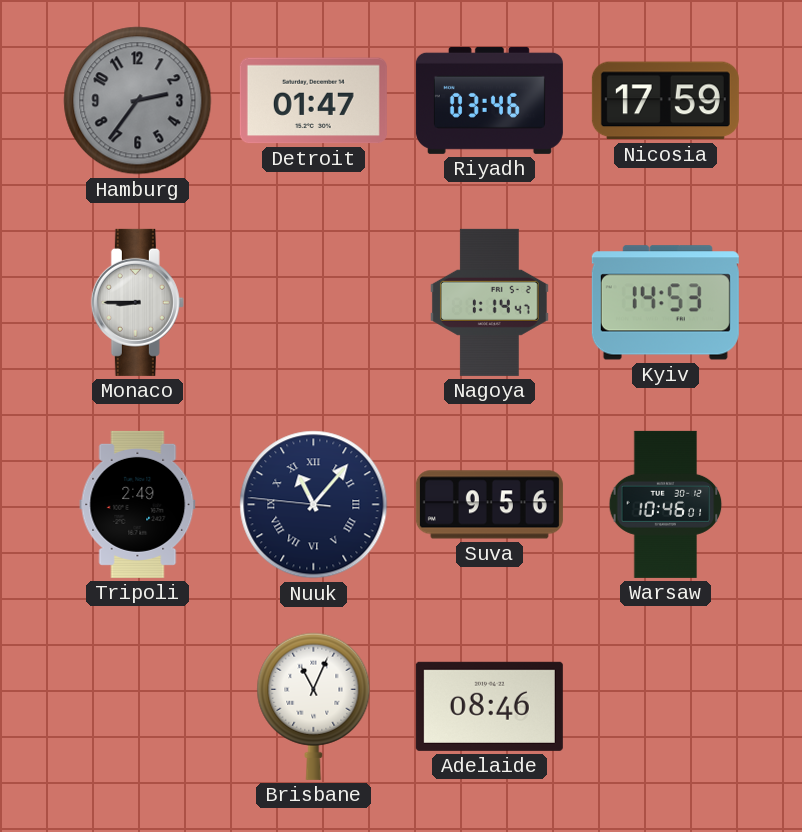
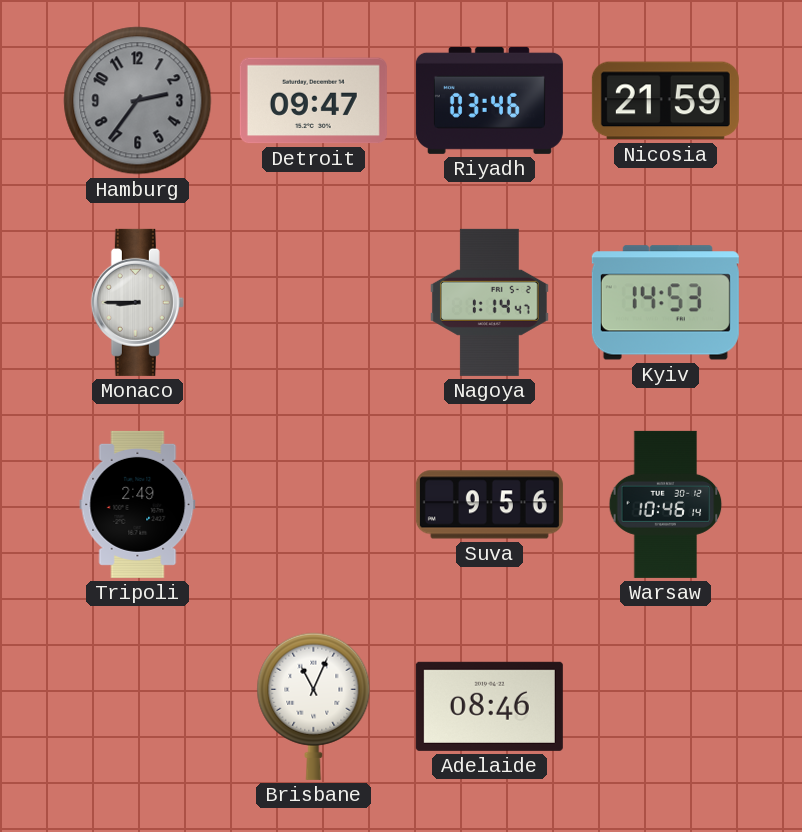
Detroit: 01:47 -> 09:47 (313, 101)
Nicosia: 17:59 -> 21:59 (665, 101)
Nuuk: 11:06 -> none (314, 505)
Warsaw: 10:46:01 -> 10:46:14 (666, 504)
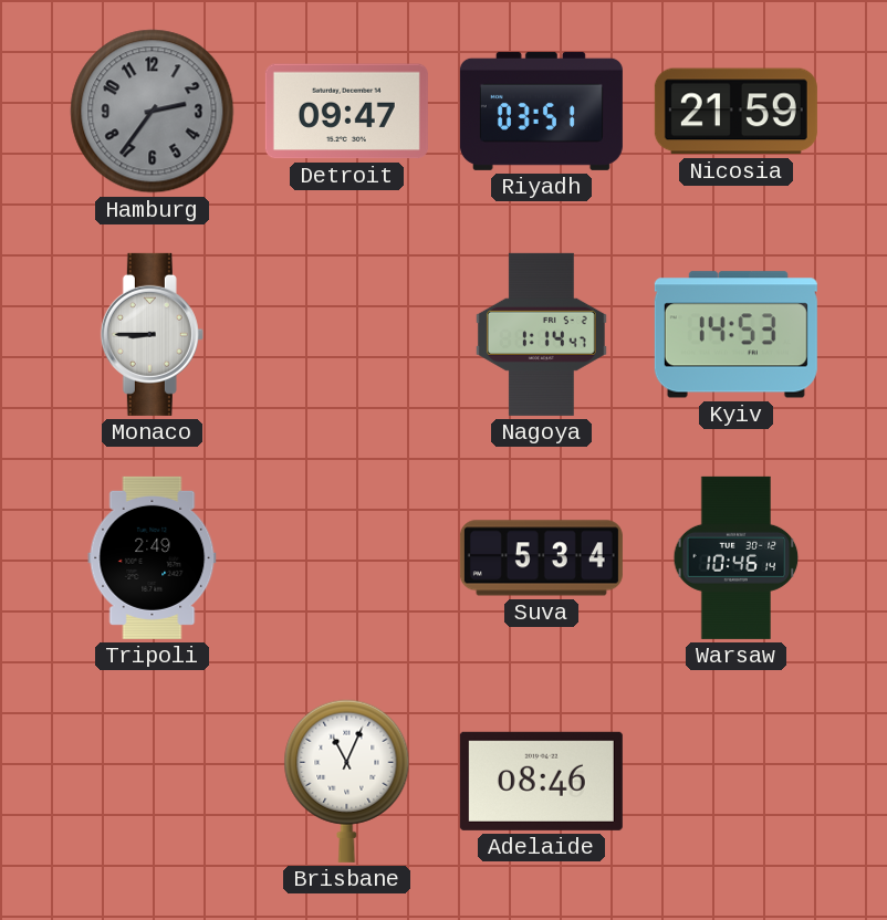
Riyadh: 03:46 -> 03:51 (541, 111)
Suva: 9:56 -> 5:34 (541, 558)
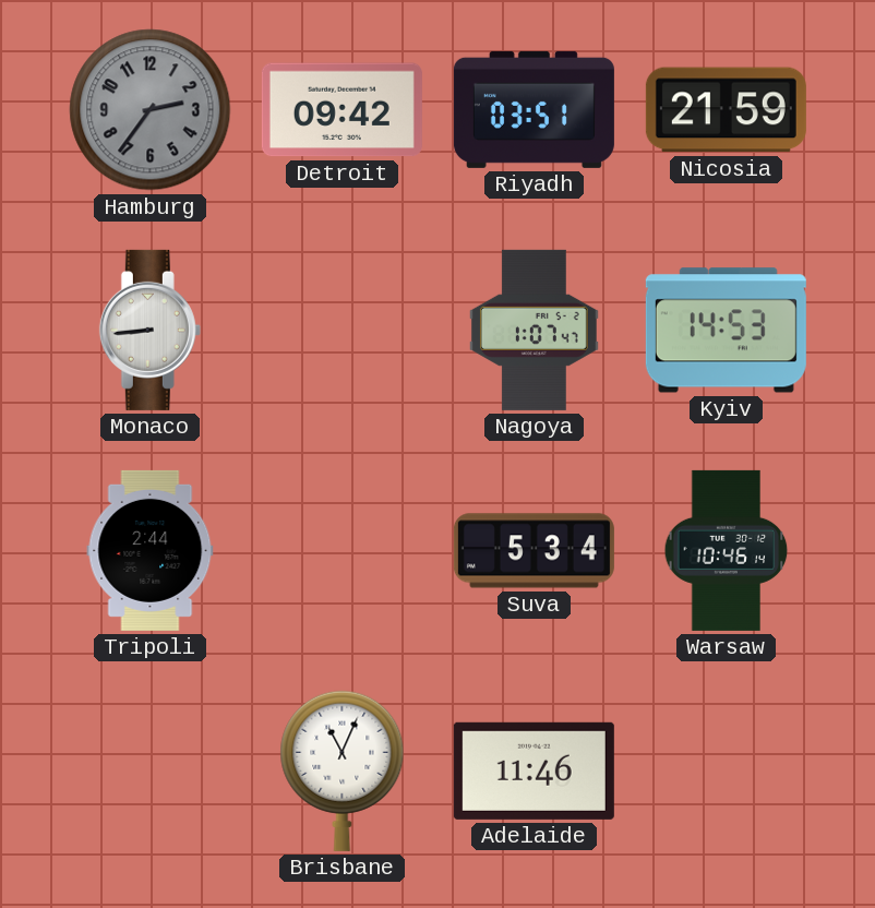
Detroit: 09:47 -> 09:42 (341, 110)
Monaco: 8:45 -> 8:44 (149, 330)
Nagoya: 1:14 -> 1:07 (534, 330)
Tripoli: 2:49 -> 2:44 (151, 550)
Adelaide: 08:46 -> 11:46 (534, 770)
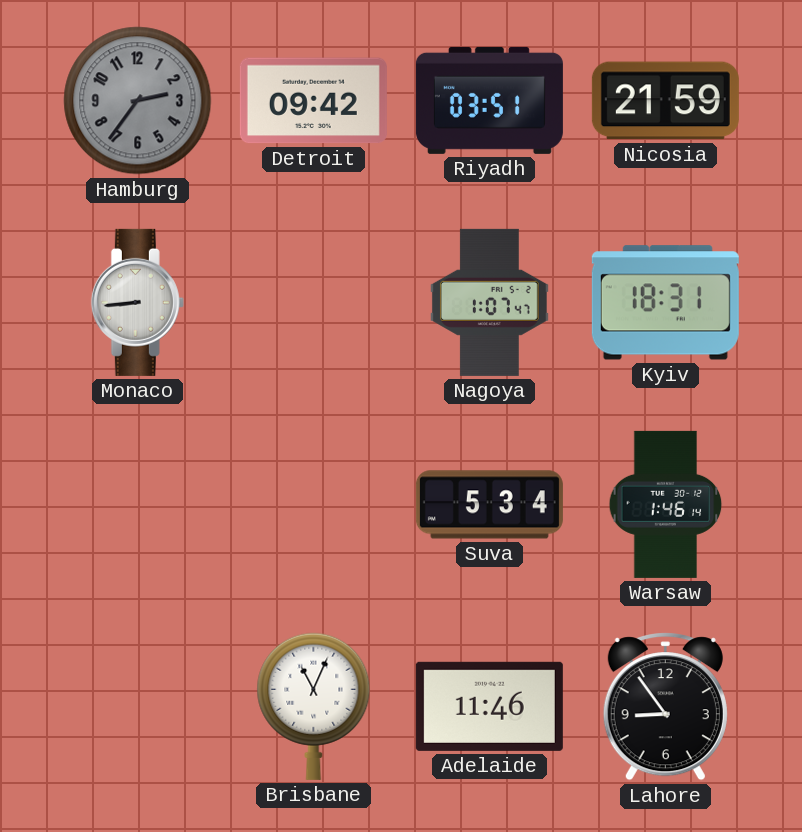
Kyiv: 14:53 -> 18:31 (665, 303)
Tripoli: 2:44 -> none (151, 550)
Warsaw: 10:46 -> 1:46 (666, 504)
Lahore: none -> 8:54 (665, 707)
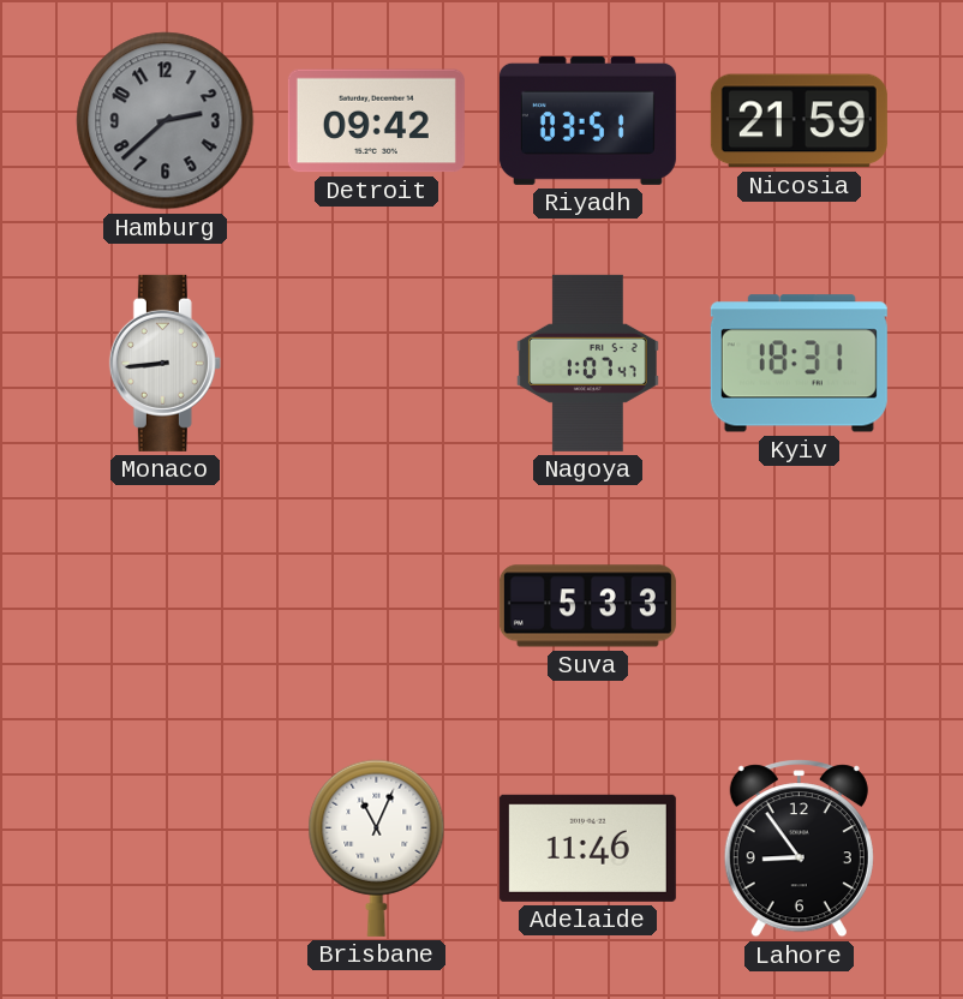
Hamburg: 2:36 -> 2:38 (166, 121)
Suva: 5:34 -> 5:33 (587, 606)
Warsaw: 1:46 -> none (666, 504)
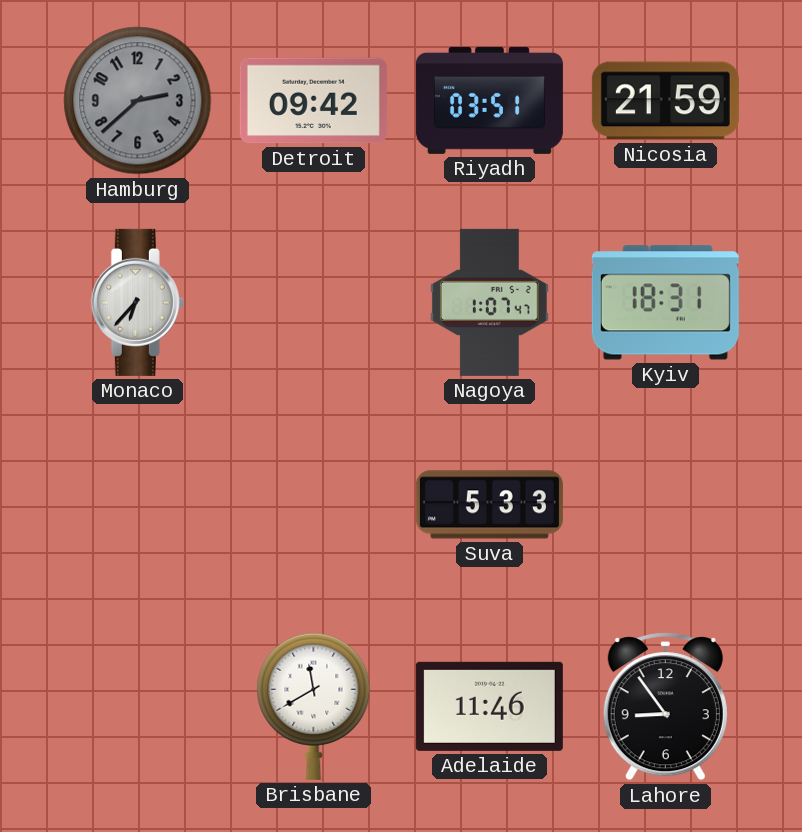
Monaco: 8:44 -> 6:37 (137, 302)
Brisbane: 11:04 -> 11:40 (314, 706)
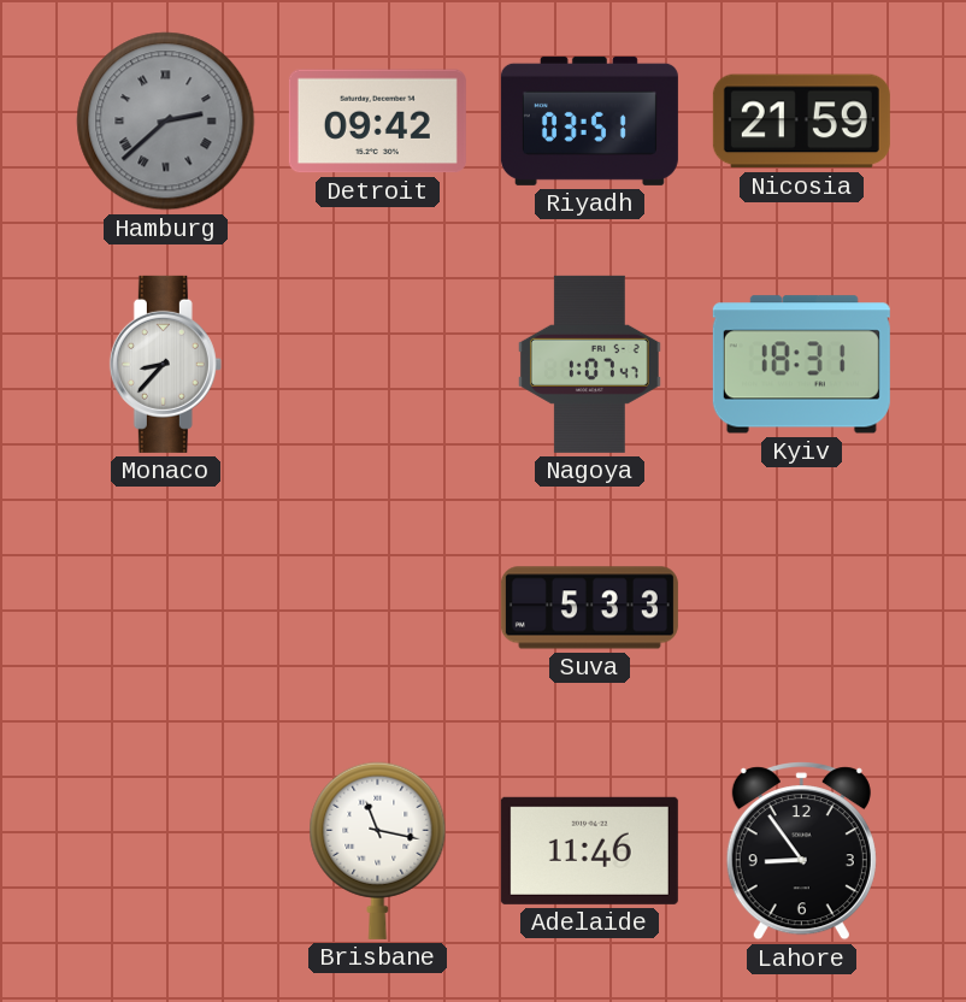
Hamburg numerals: Arabic -> Roman (166, 122)
Monaco: 6:37 -> 8:37 (165, 364)
Brisbane: 11:40 -> 11:17 (378, 850)
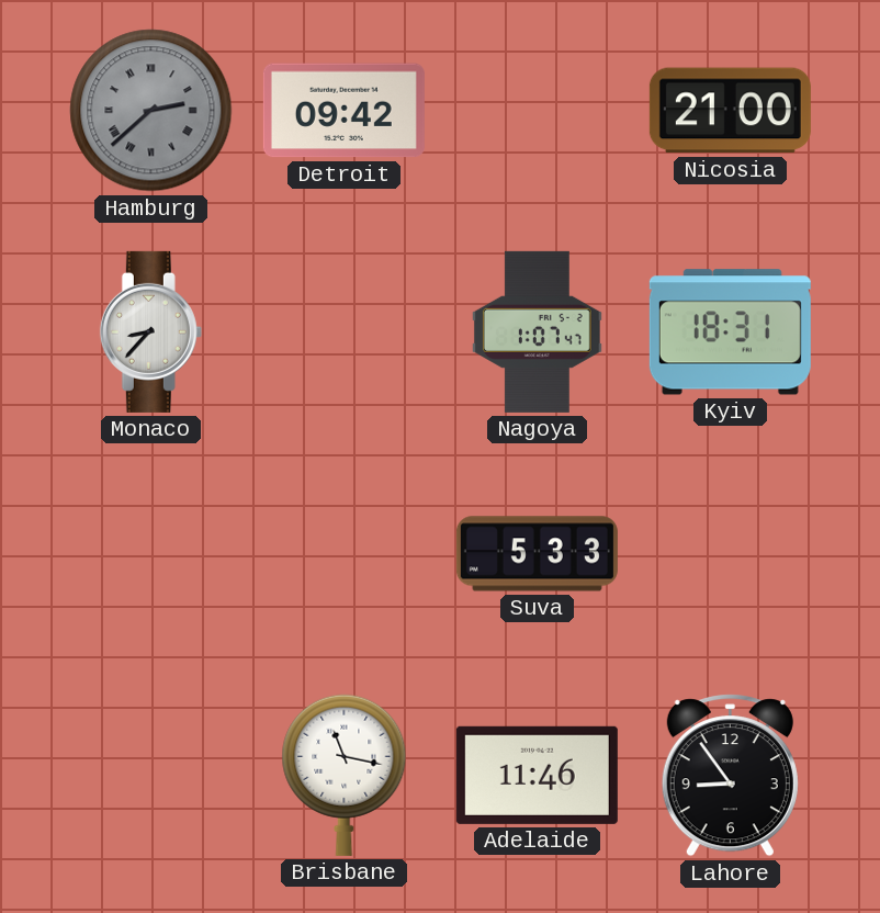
Riyadh: 03:51 -> none (589, 120)
Nicosia: 21:59 -> 21:00 (730, 111)
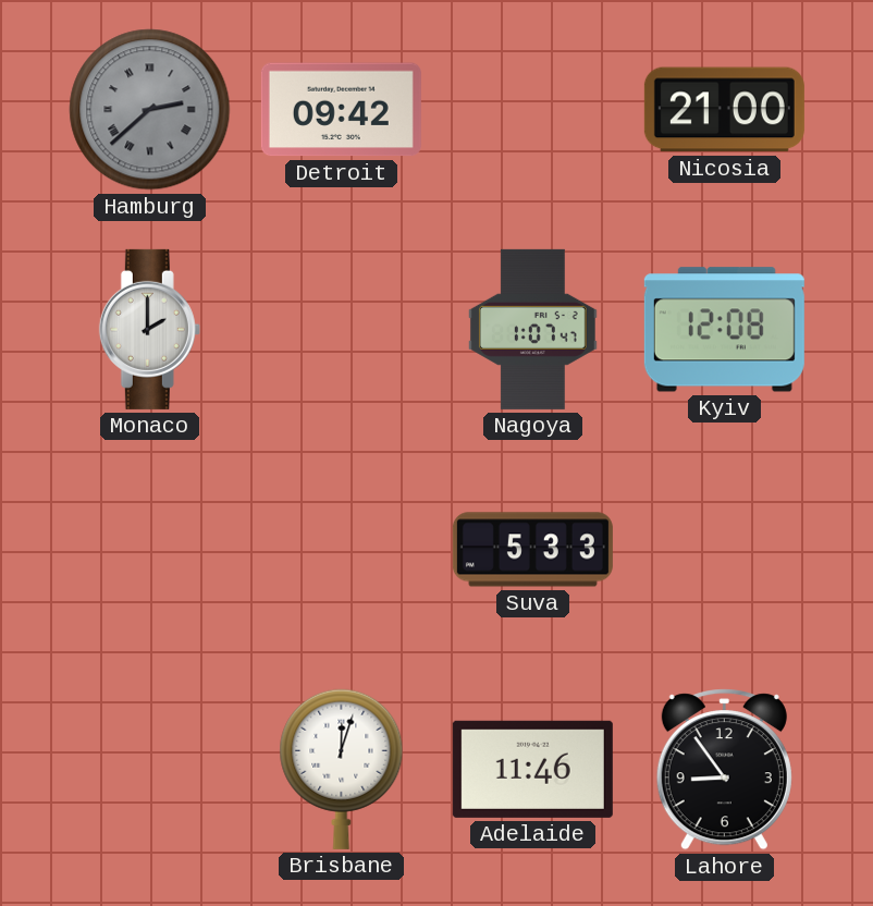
Monaco: 8:37 -> 2:00 (149, 329)
Kyiv: 18:31 -> 12:08 (724, 330)
Brisbane: 11:17 -> 12:03 (342, 769)
